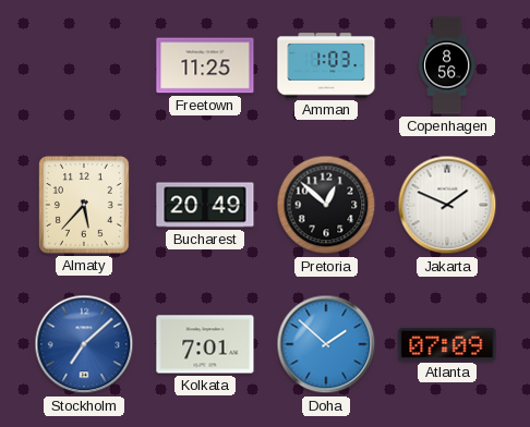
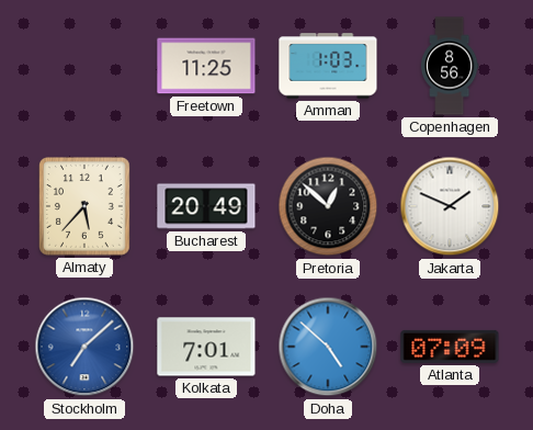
Doha: 1:52 -> 4:52 (328, 347)
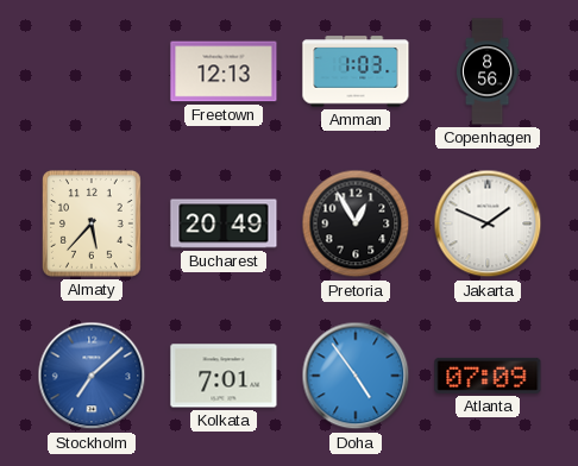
Freetown: 11:25 -> 12:13 (224, 71)
Pretoria: 12:52 -> 12:55 (356, 223)
Doha: 4:52 -> 4:54 (356, 376)
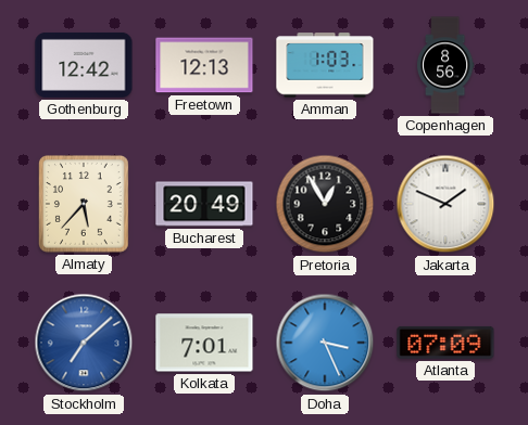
Gothenburg: none -> 12:42 (84, 65)
Doha: 4:54 -> 3:26 (325, 343)
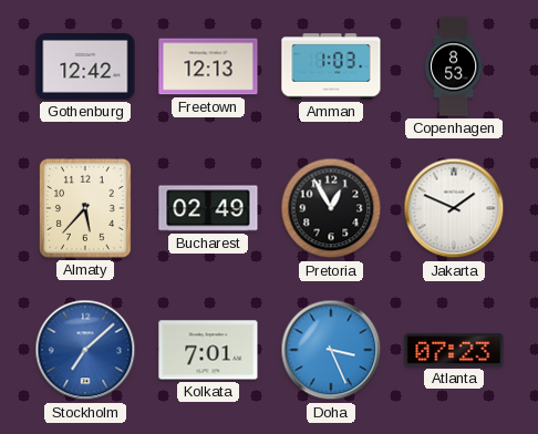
Copenhagen: 8:56 -> 8:53 (454, 66)
Bucharest: 20:49 -> 02:49 (208, 208)
Atlanta: 07:09 -> 07:23 (454, 350)
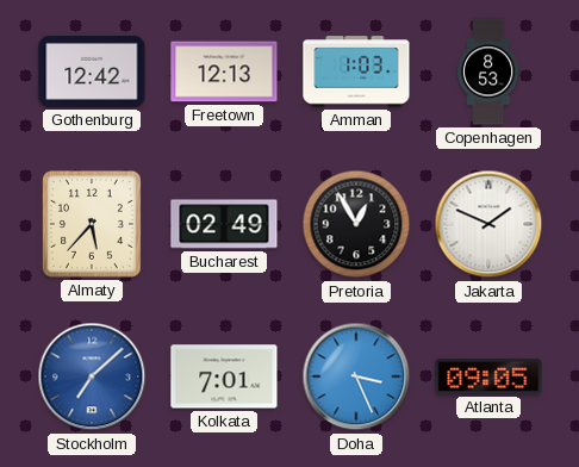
Atlanta: 07:23 -> 09:05 (488, 376)
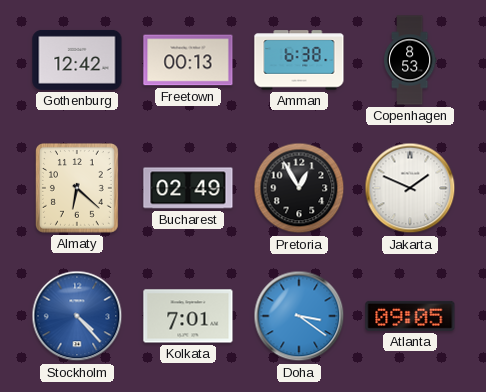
Freetown: 12:13 -> 00:13 (188, 60)
Amman: 1:03 -> 6:38 (299, 60)
Almaty: 5:37 -> 6:22 (77, 189)
Stockholm: 7:08 -> 4:23 (77, 316)
Doha: 3:26 -> 3:21 (299, 316)
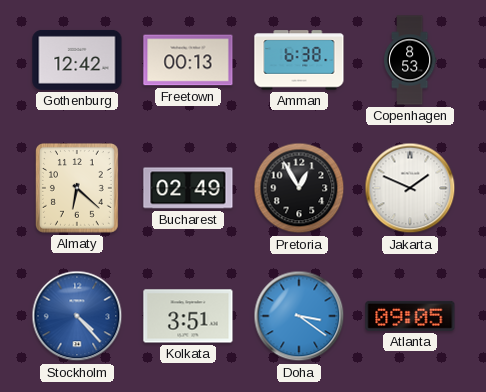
Kolkata: 7:01 -> 3:51 (188, 316)
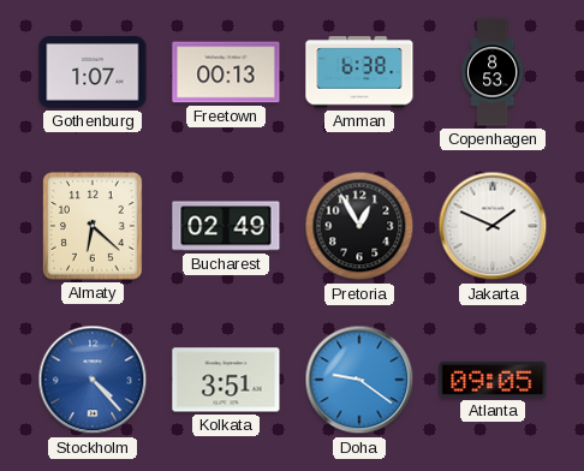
Gothenburg: 12:42 -> 1:07 (93, 72)
Doha: 3:21 -> 9:21 (359, 380)
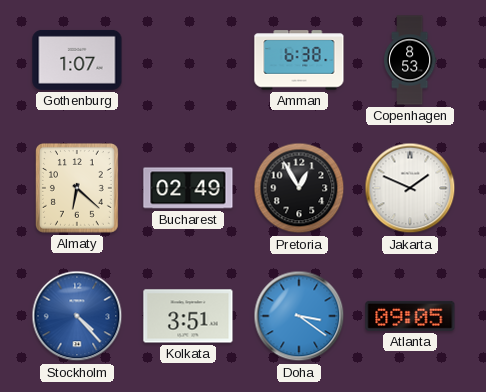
Freetown: 00:13 -> none (226, 72)
Doha: 9:21 -> 3:21 (299, 316)
